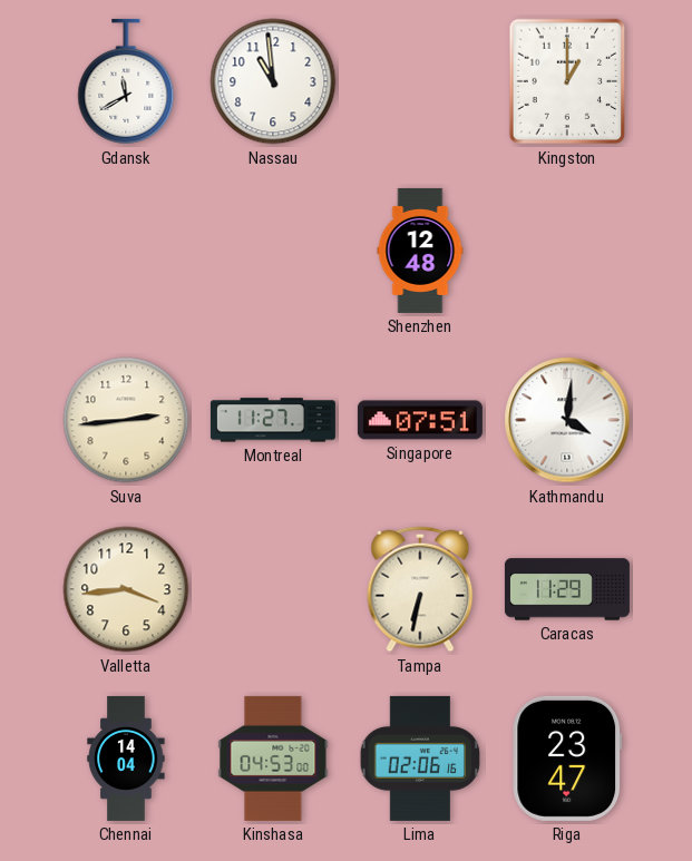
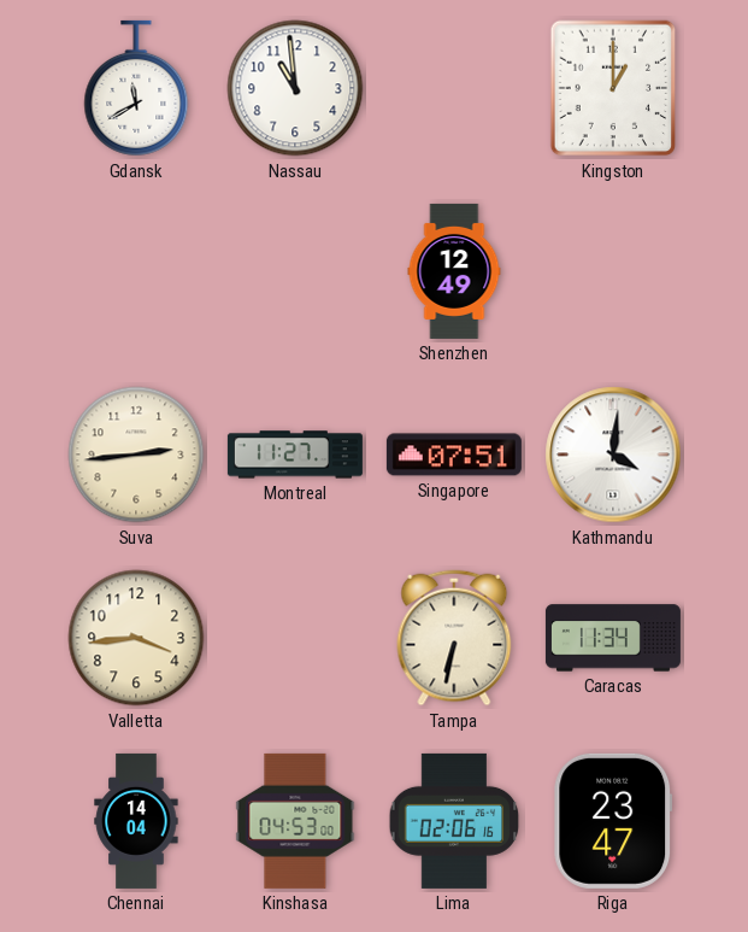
Shenzhen: 12:48 -> 12:49 (454, 271)
Caracas: 11:29 -> 11:34 (613, 638)
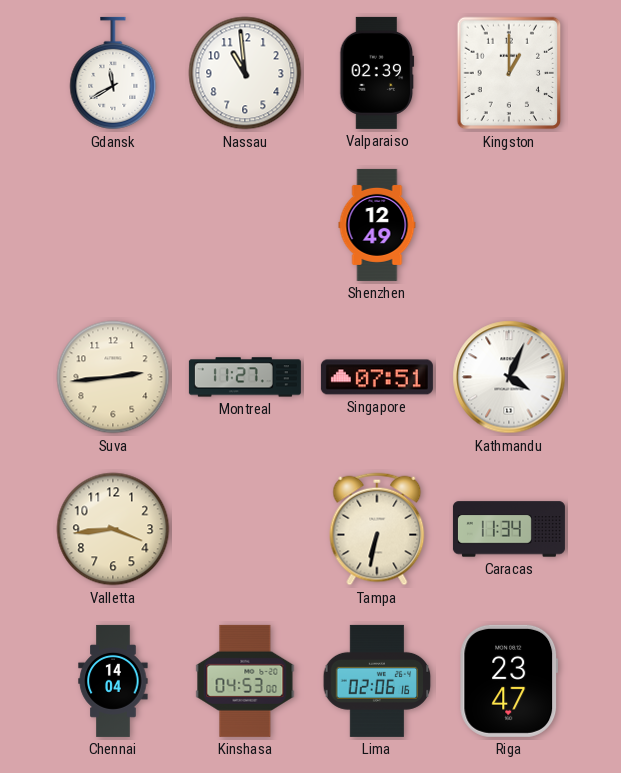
Valparaiso: none -> 02:39 (377, 73)
Kathmandu: 4:01 -> 4:04 (509, 377)
